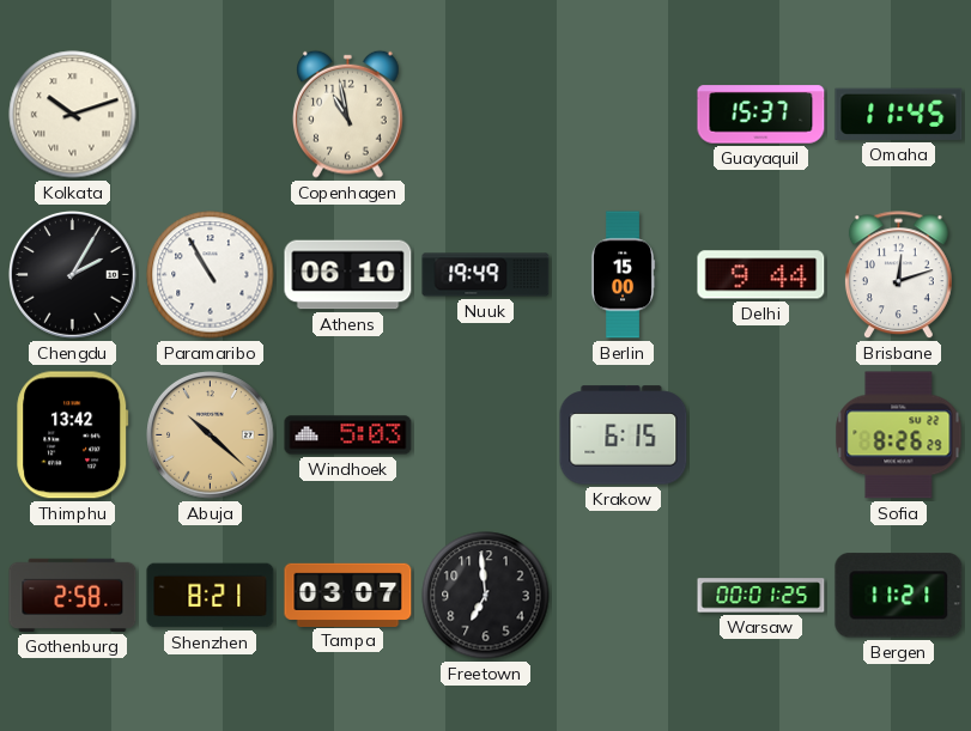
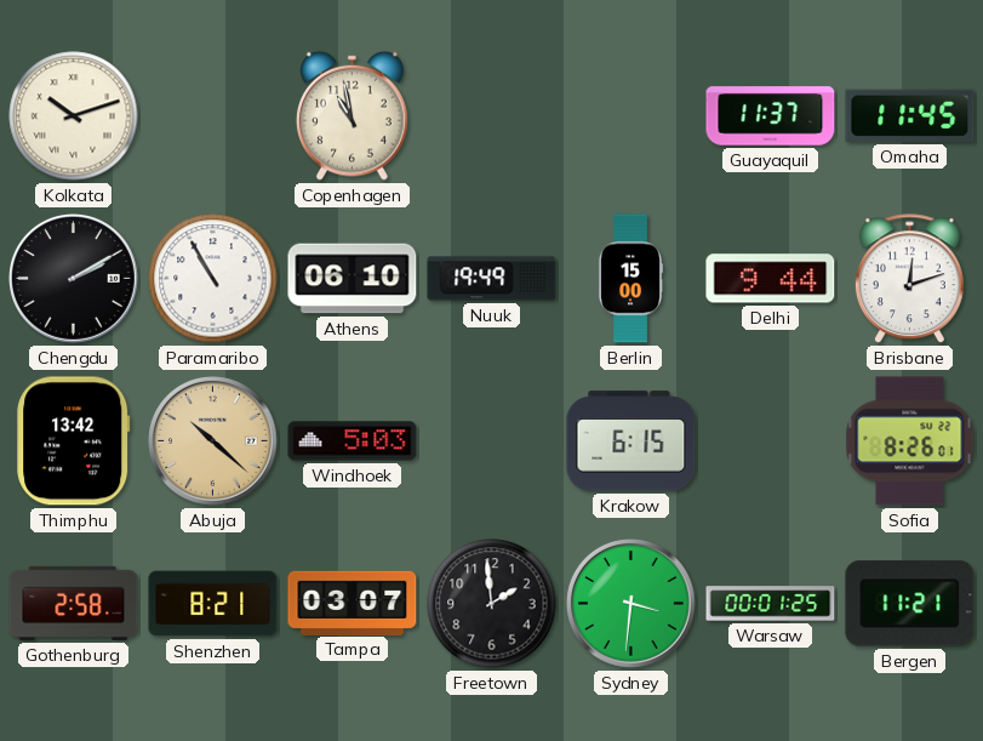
Guayaquil: 15:37 -> 11:37 (771, 116)
Chengdu: 2:05 -> 2:10 (74, 279)
Sofia: 8:26:29 -> 8:26:01 (910, 441)
Freetown: 6:59 -> 1:59 (492, 604)
Sydney: none -> 3:31 (631, 604)
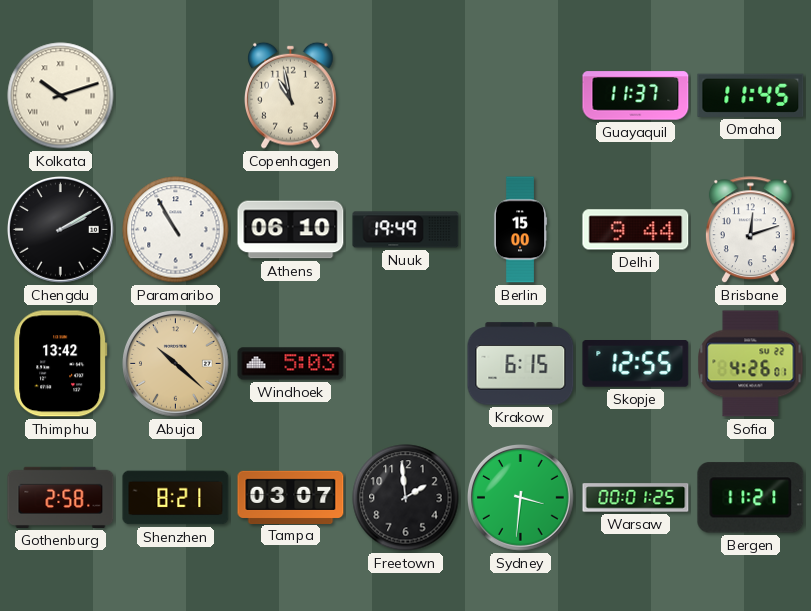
Skopje: none -> 12:55 (636, 364)
Sofia: 8:26 -> 4:26 (751, 364)
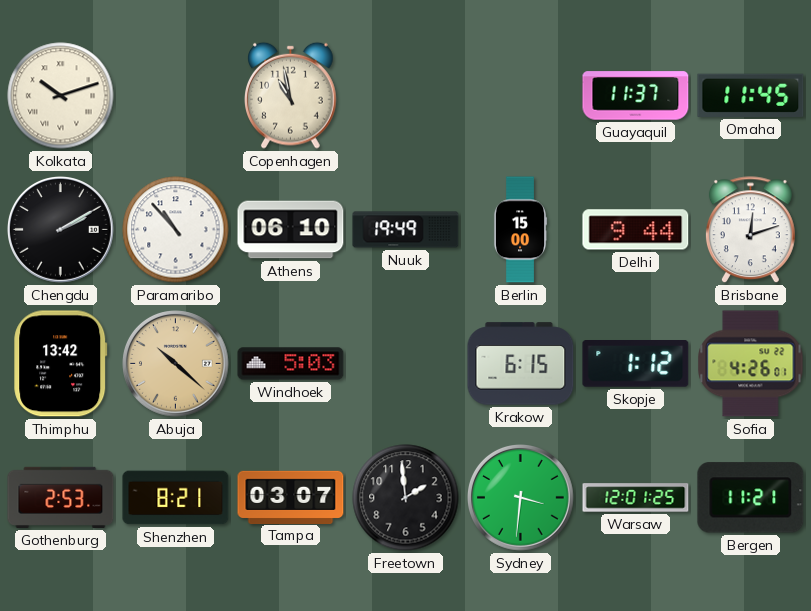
Paramaribo: 10:55 -> 10:53 (176, 230)
Skopje: 12:55 -> 1:12 (636, 364)
Gothenburg: 2:58 -> 2:53 (61, 497)
Warsaw: 00:01 -> 12:01 (636, 498)
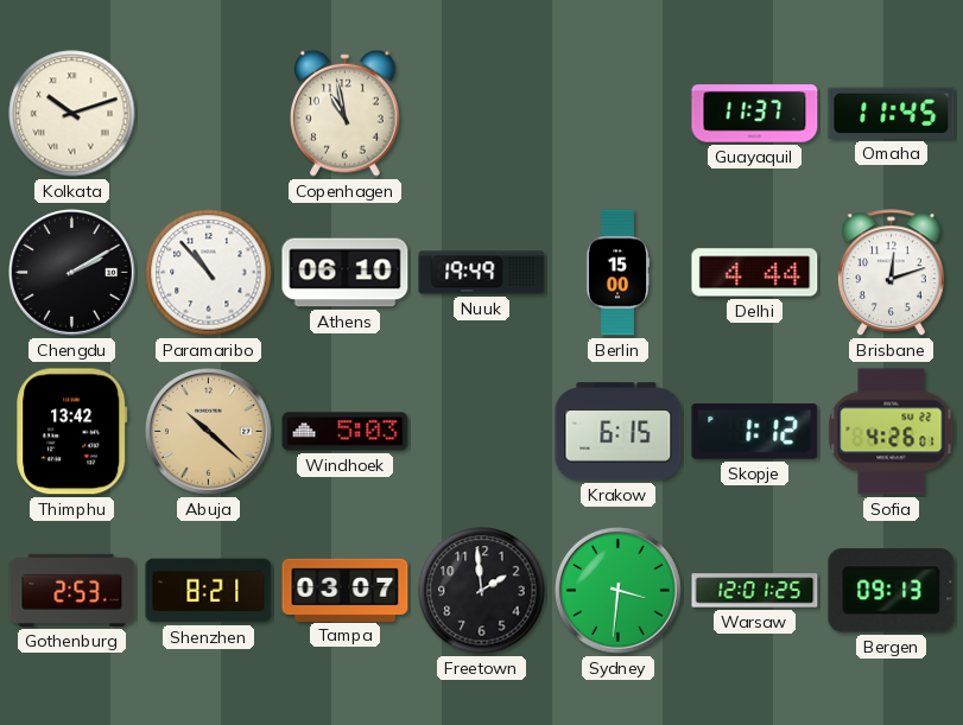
Delhi: 9:44 -> 4:44 (755, 273)
Bergen: 11:21 -> 09:13 (892, 591)
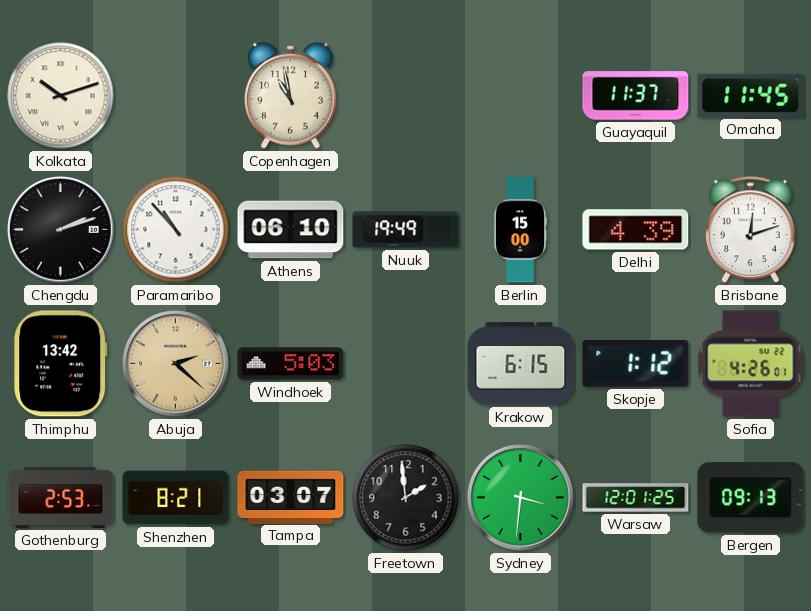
Chengdu: 2:10 -> 2:12 (61, 230)
Delhi: 4:44 -> 4:39 (636, 230)
Abuja: 10:22 -> 2:22 (176, 364)
